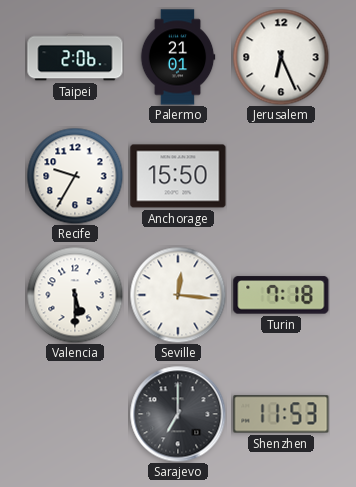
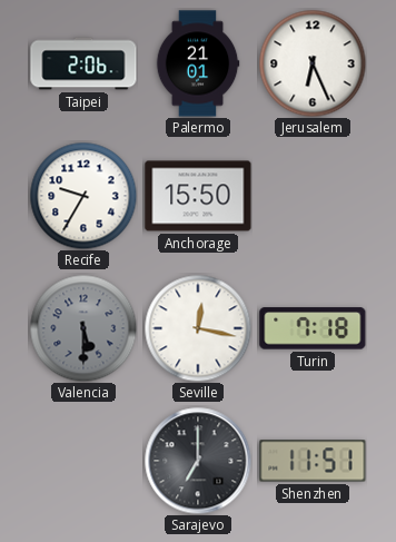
Valencia dial: white -> grey (83, 328)
Seville: 12:16 -> 12:17 (198, 328)
Shenzhen: 11:53 -> 11:51 (313, 461)
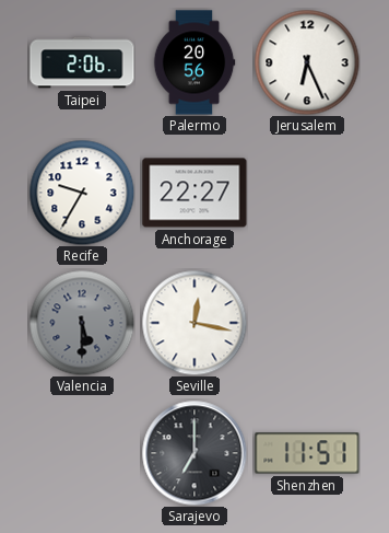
Palermo: 21:01 -> 20:56 (194, 62)
Anchorage: 15:50 -> 22:27 (194, 193)
Turin: 7:18 -> none (313, 328)
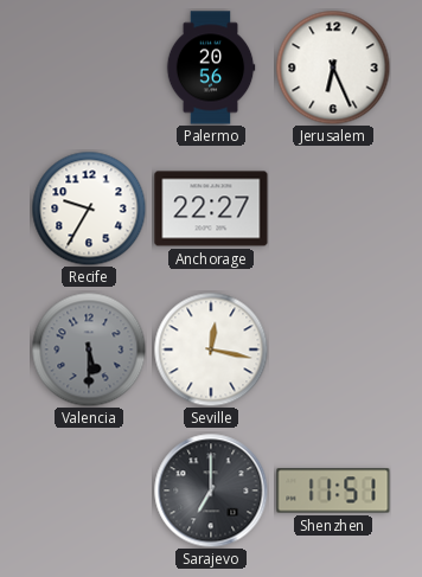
Taipei: 2:06 -> none (82, 62)
